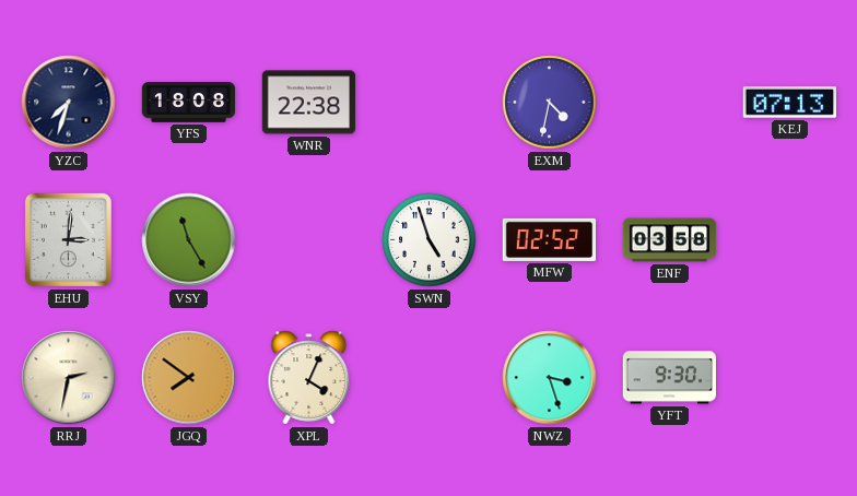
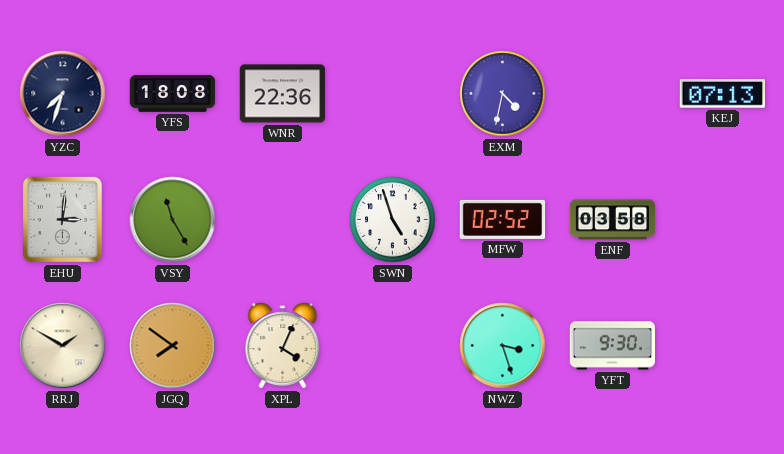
WNR: 22:38 -> 22:36 (283, 94)
RRJ: 2:32 -> 1:50 (63, 346)
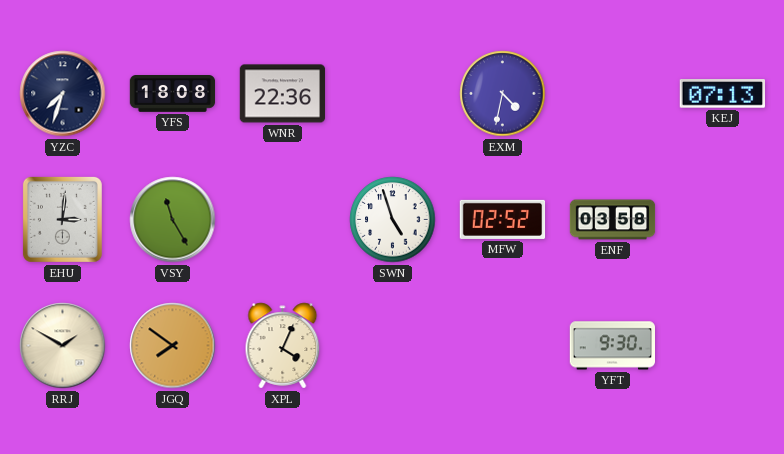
NWZ: 3:27 -> none (503, 346)
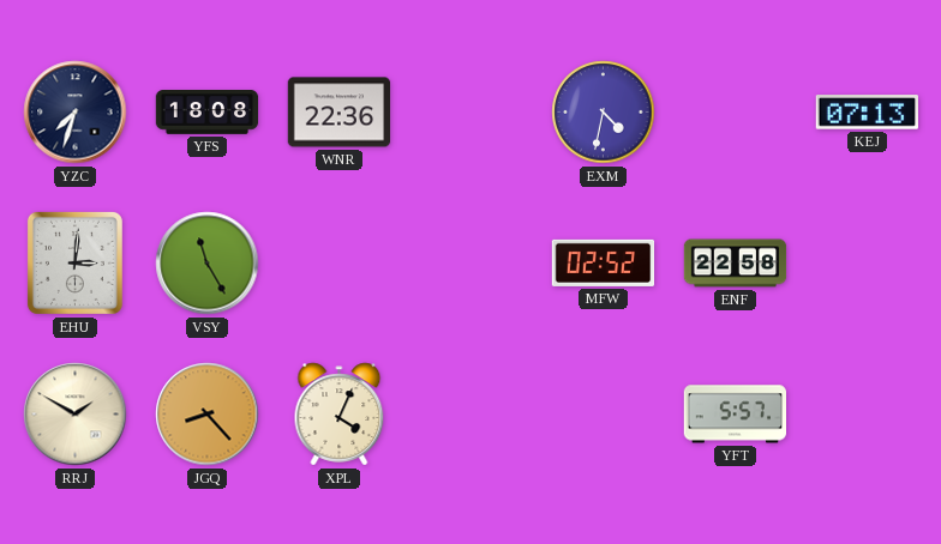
SWN: 4:57 -> none (393, 220)
ENF: 03:58 -> 22:58 (736, 264)
JGQ: 7:51 -> 8:23 (208, 415)
YFT: 9:30 -> 5:57 (735, 415)
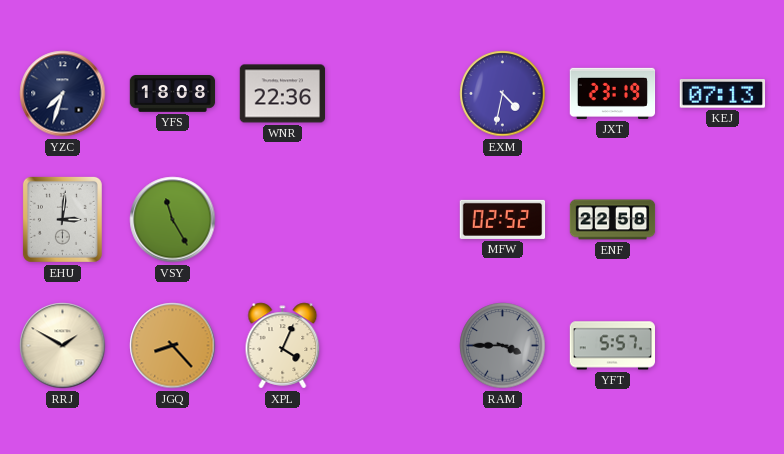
JXT: none -> 23:19 (613, 93)
RAM: none -> 3:45 (503, 346)
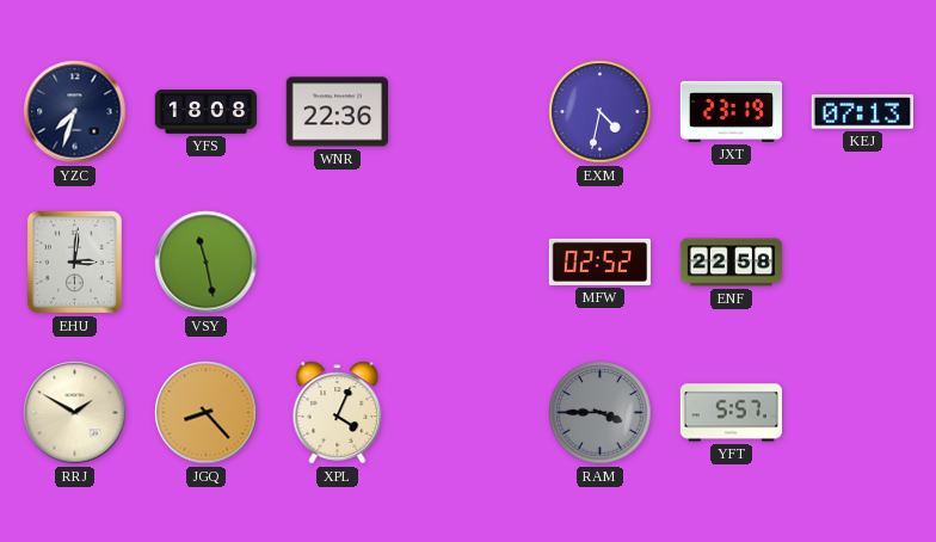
VSY: 11:25 -> 11:28 (207, 263)
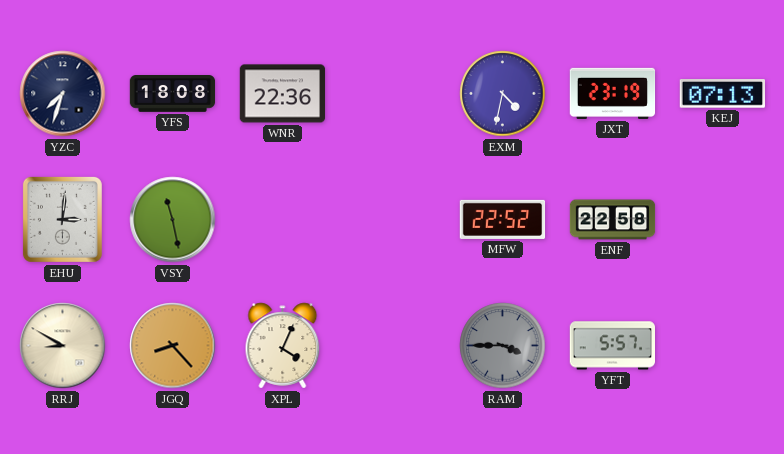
MFW: 02:52 -> 22:52 (503, 219)
RRJ: 1:50 -> 8:50 (63, 346)
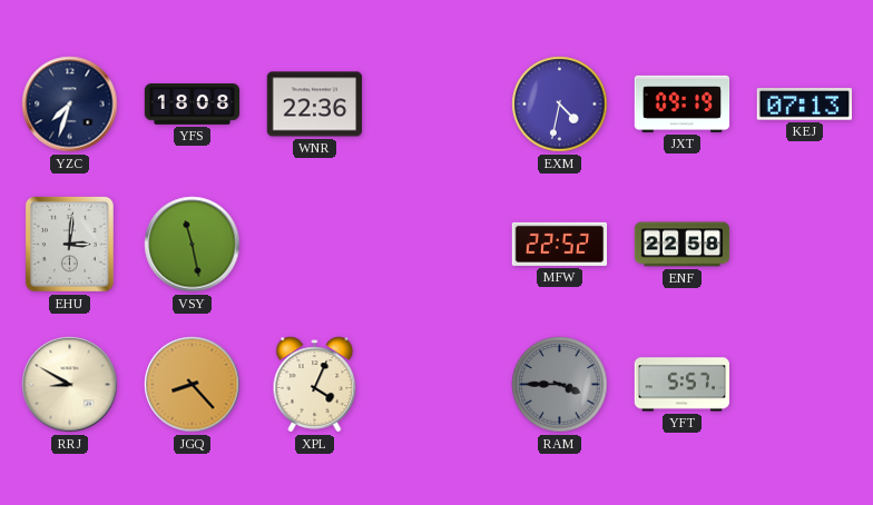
JXT: 23:19 -> 09:19 (683, 103)
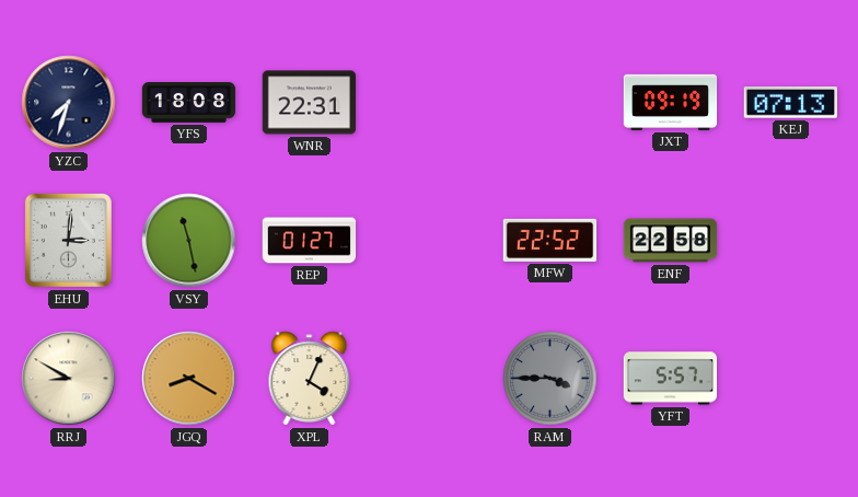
WNR: 22:36 -> 22:31 (310, 103)
EXM: 4:32 -> none (560, 105)
REP: none -> 01:27 (310, 241)
JGQ: 8:23 -> 8:20 (189, 379)
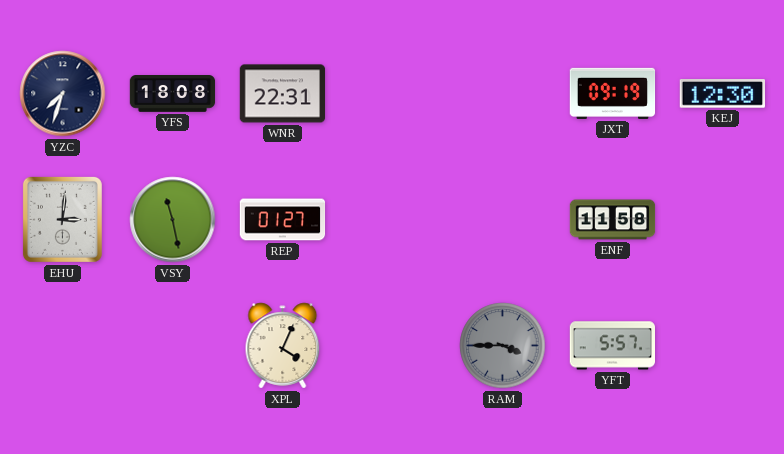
KEJ: 07:13 -> 12:30 (722, 94)
MFW: 22:52 -> none (550, 240)
ENF: 22:58 -> 11:58 (613, 220)
RRJ: 8:50 -> none (69, 379)
JGQ: 8:20 -> none (189, 379)
